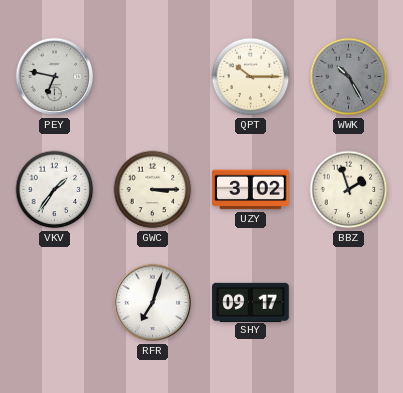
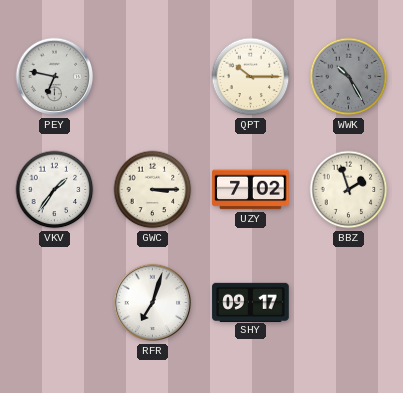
UZY: 3:02 -> 7:02 (251, 190)
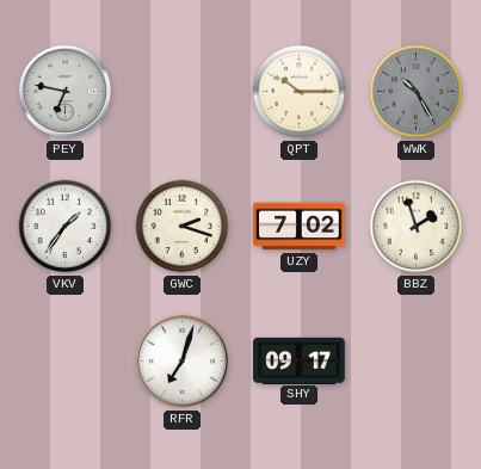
GWC: 3:15 -> 2:18 (183, 227)
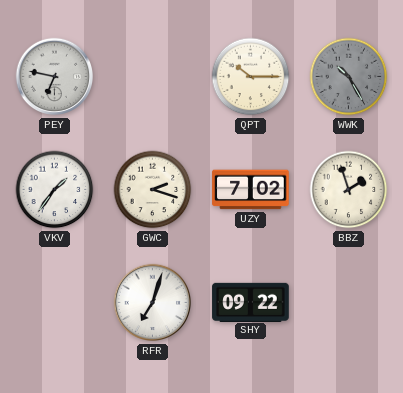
SHY: 09:17 -> 09:22 (251, 302)
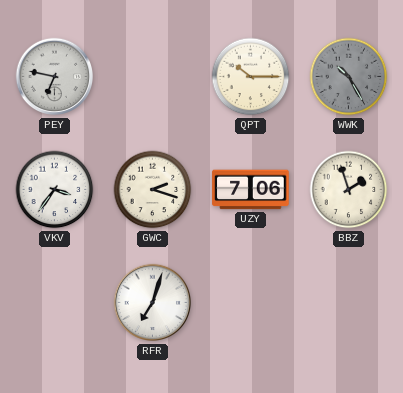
VKV: 1:36 -> 3:36 (55, 190)
UZY: 7:02 -> 7:06 (251, 190)
SHY: 09:22 -> none (251, 302)
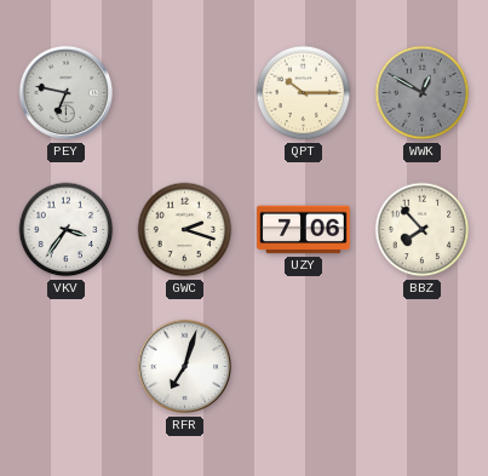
WWK: 10:25 -> 12:50 (423, 93)
BBZ: 1:57 -> 7:53 (423, 230)
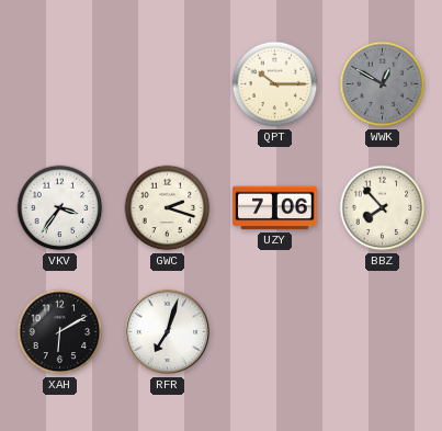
PEY: 6:47 -> none (67, 93)
XAH: none -> 6:10 (60, 332)
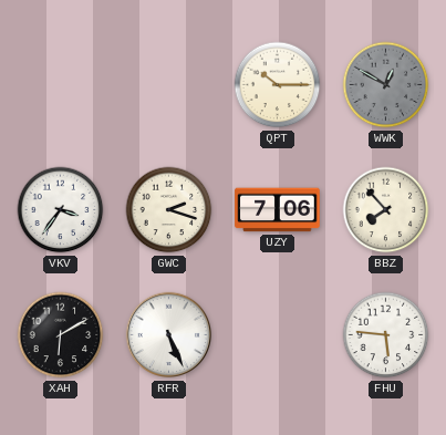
RFR: 7:03 -> 5:26 (169, 335)
FHU: none -> 5:46 (386, 335)
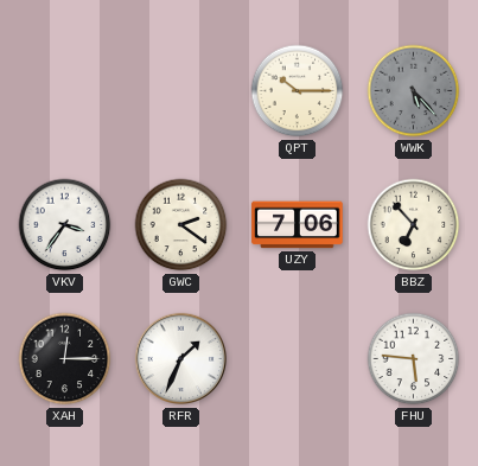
WWK: 12:50 -> 5:23 (414, 91)
GWC: 2:18 -> 2:21 (181, 225)
BBZ: 7:53 -> 6:53 (414, 225)
XAH: 6:10 -> 12:15 (65, 359)
RFR: 5:26 -> 1:34 (181, 359)
